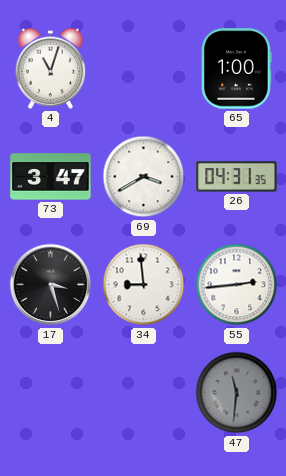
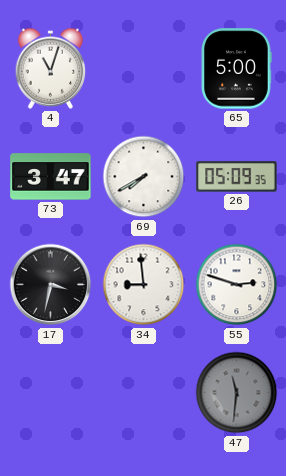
65: 1:00 -> 5:00 (236, 69)
69: 3:40 -> 7:40 (144, 177)
26: 04:31 -> 05:09 (237, 177)
17: 3:27 -> 3:32 (51, 285)
55: 2:44 -> 2:48 (237, 285)
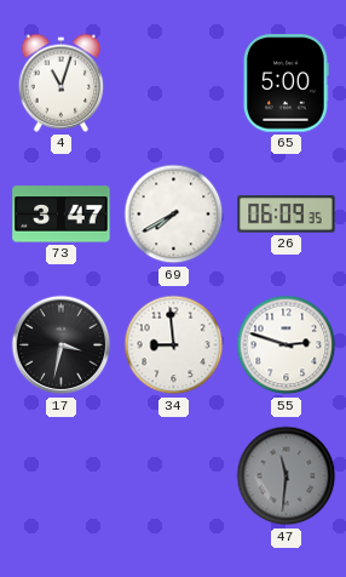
26: 05:09 -> 06:09 (287, 215)
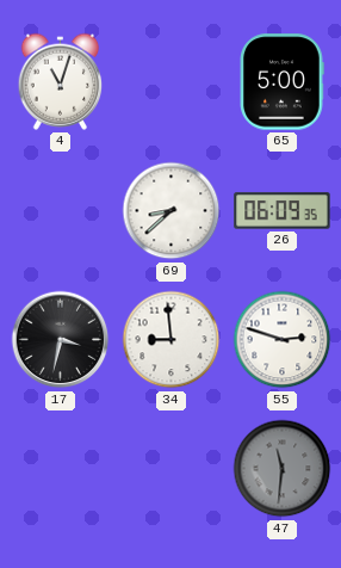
73: 3:47 -> none (62, 215)
69: 7:40 -> 8:38 (172, 211)
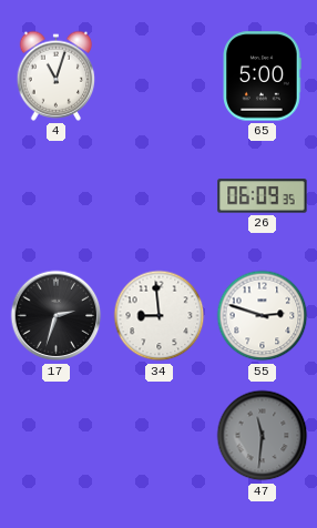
69: 8:38 -> none (172, 211)
17: 3:32 -> 2:33 (57, 316)
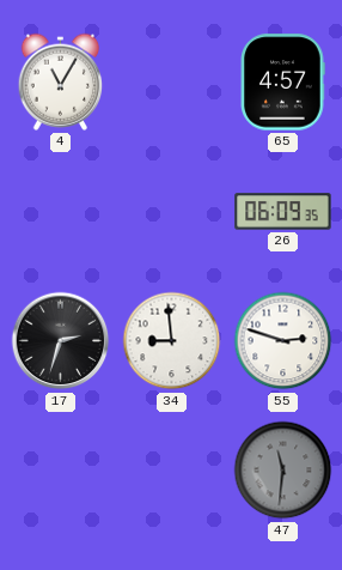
4: 11:03 -> 11:05 (61, 81)
65: 5:00 -> 4:57 (282, 83)
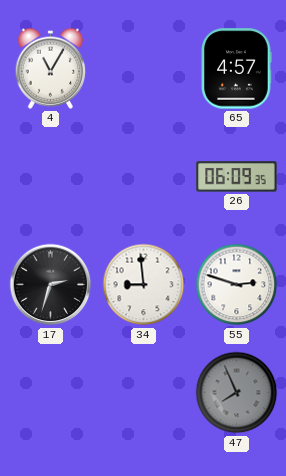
47: 11:31 -> 7:56 (237, 393)
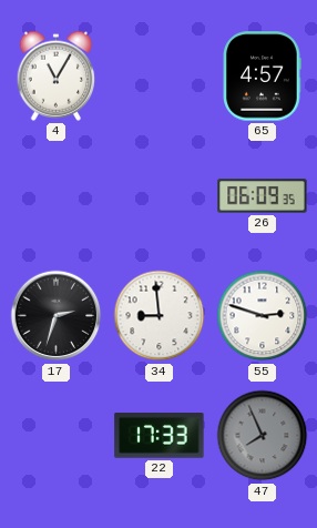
22: none -> 17:33 (160, 436)
